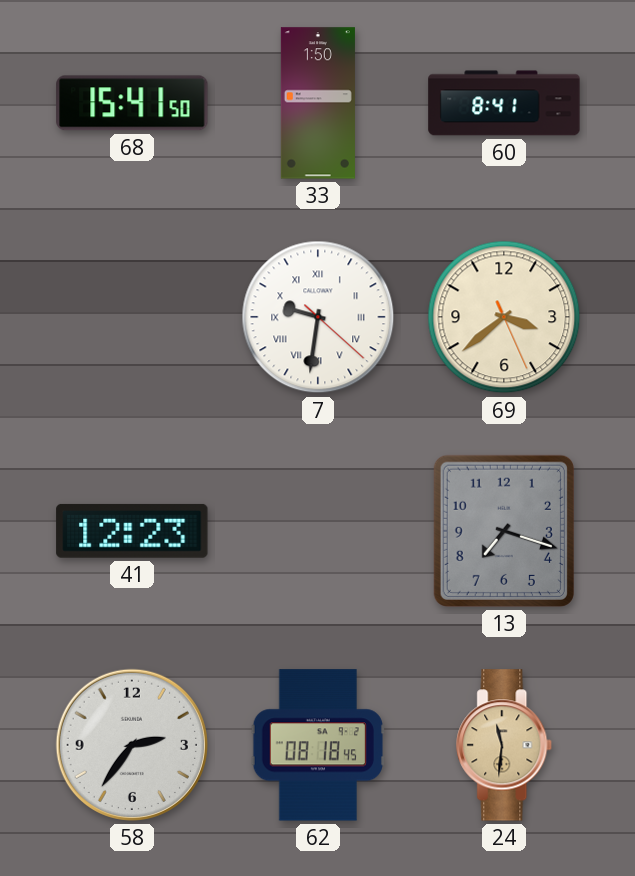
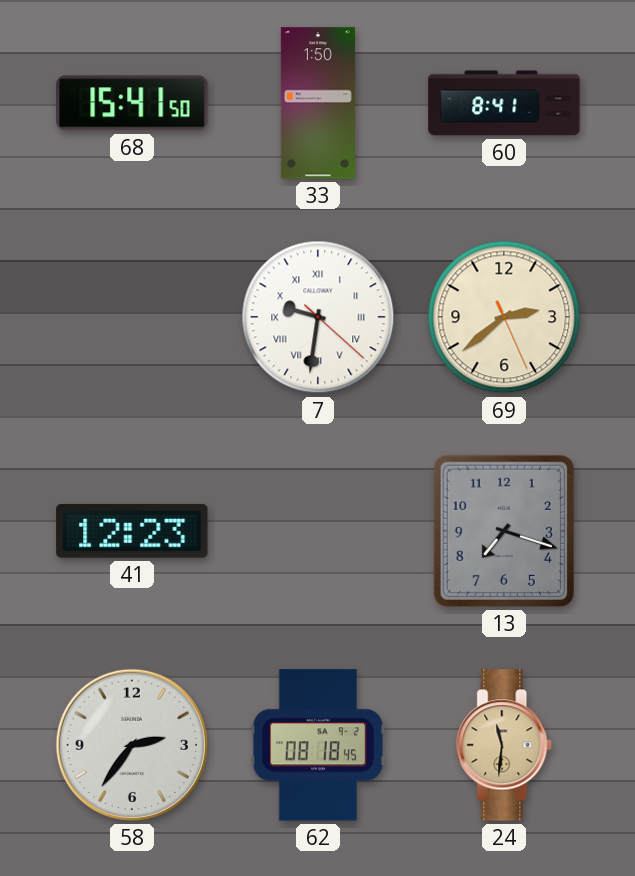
69: 3:38 -> 2:38 (504, 317)
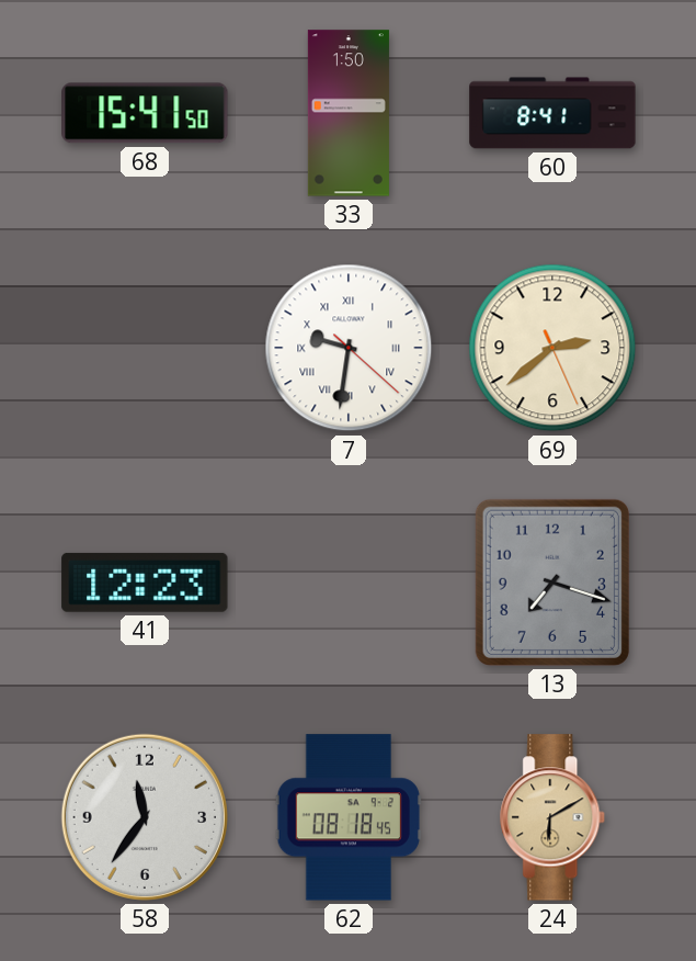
58: 2:36 -> 11:36 (145, 817)
24: 11:31 -> 6:10 (554, 817)
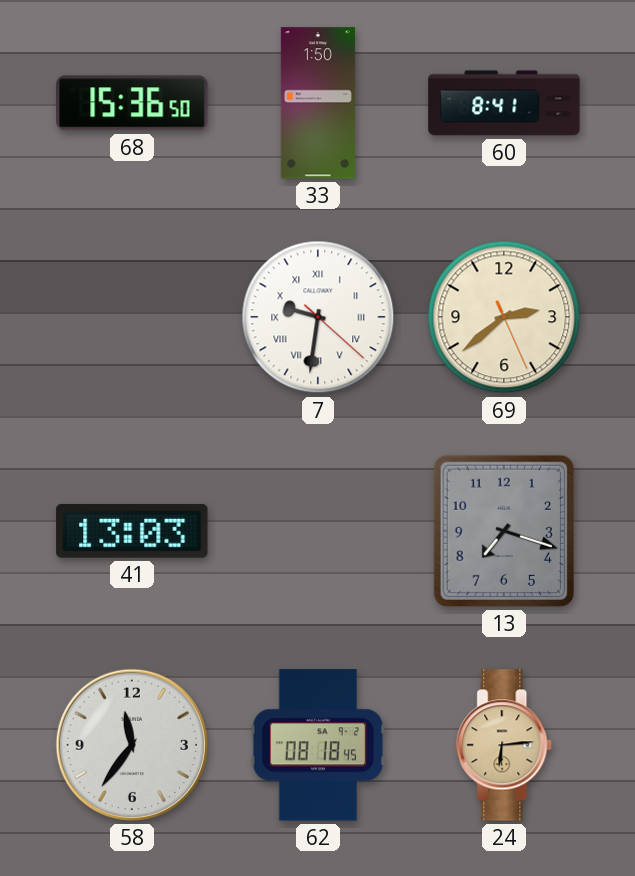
68: 15:41 -> 15:36 (132, 103)
41: 12:23 -> 13:03 (132, 531)
24: 6:10 -> 6:14 (505, 745)
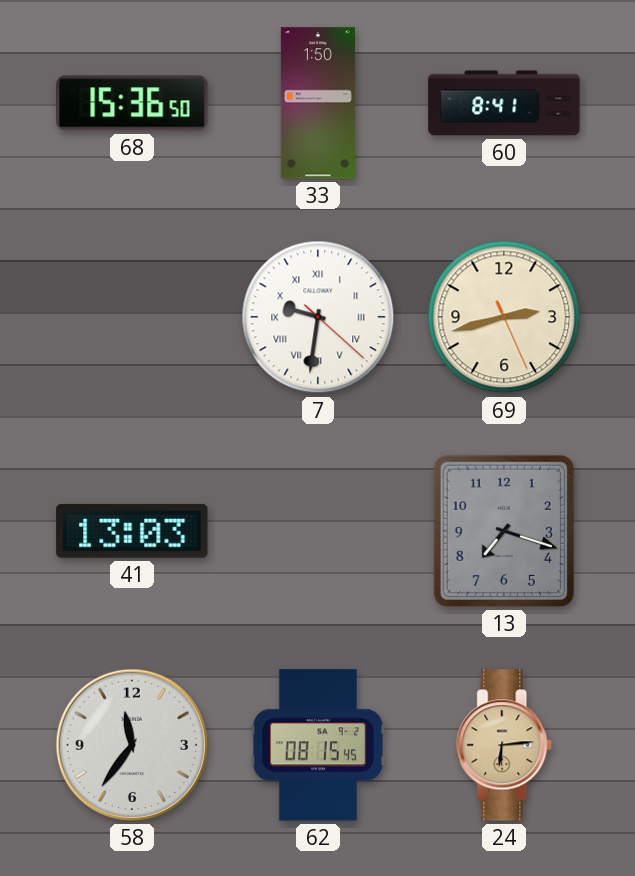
69: 2:38 -> 2:42 (504, 317)
62: 08:18 -> 08:15 (318, 745)
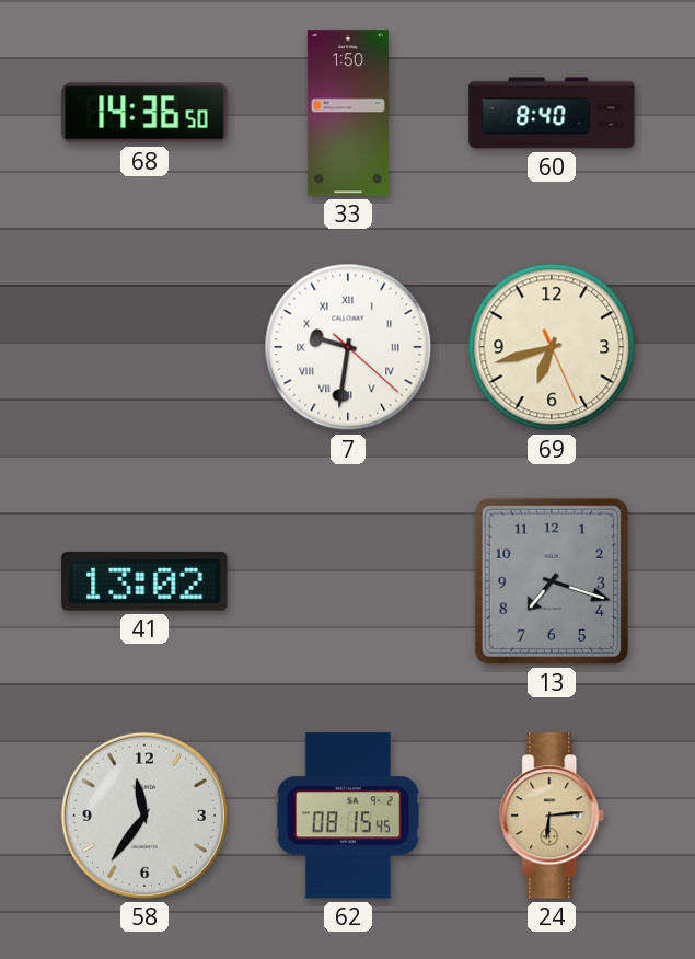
68: 15:36 -> 14:36 (144, 113)
60: 8:41 -> 8:40 (552, 113)
69: 2:42 -> 6:42 (552, 347)
41: 13:03 -> 13:02 (144, 581)
